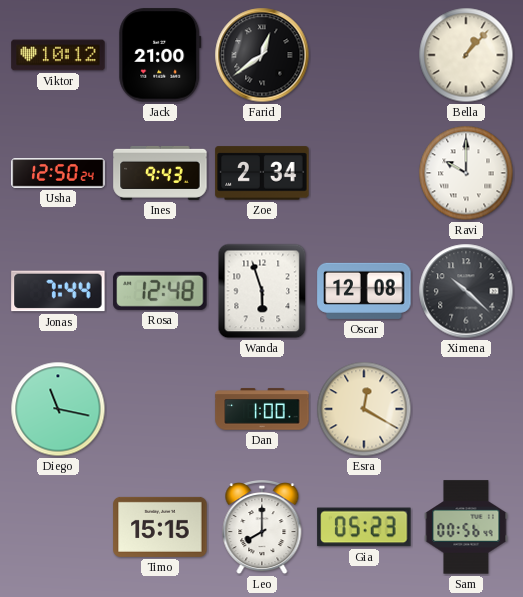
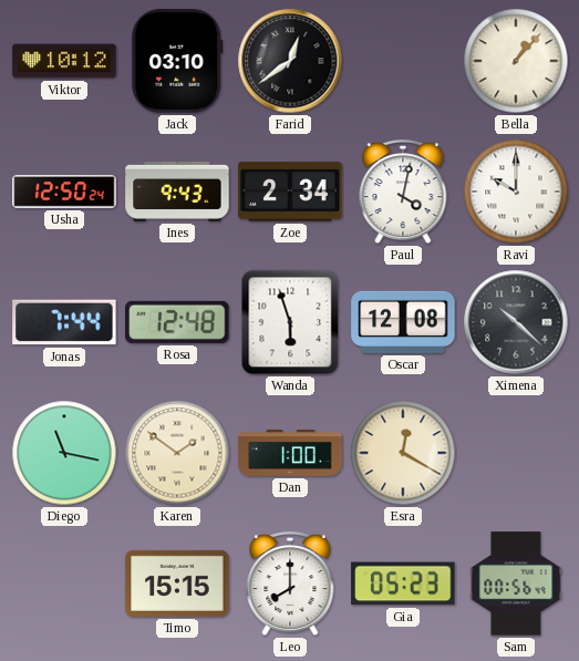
Jack: 21:00 -> 03:10 (177, 61)
Paul: none -> 4:02 (403, 193)
Karen: none -> 1:51 (177, 453)
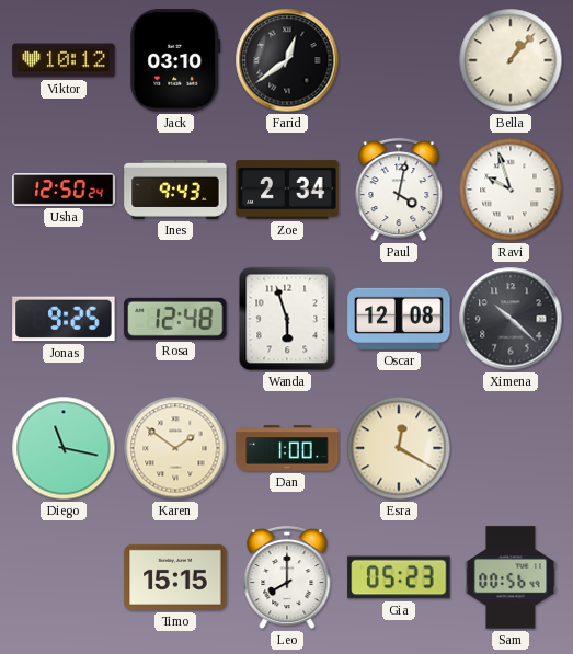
Ravi: 10:00 -> 9:57 (511, 190)
Jonas: 7:44 -> 9:25 (64, 319)
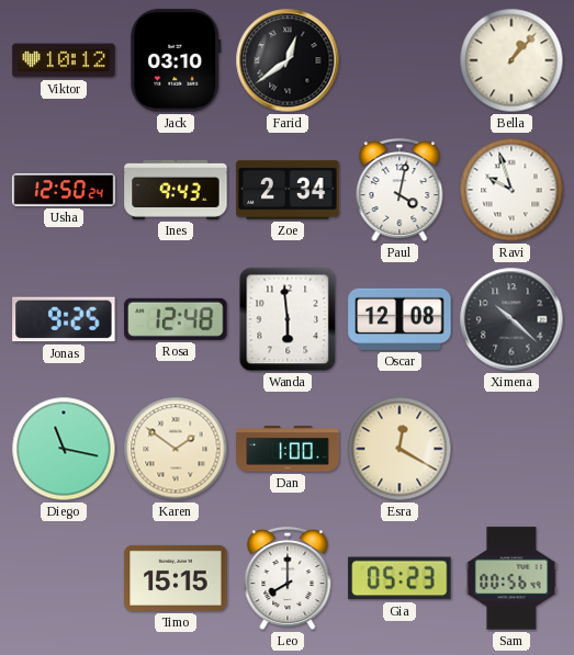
Wanda: 5:57 -> 5:59 (288, 319)
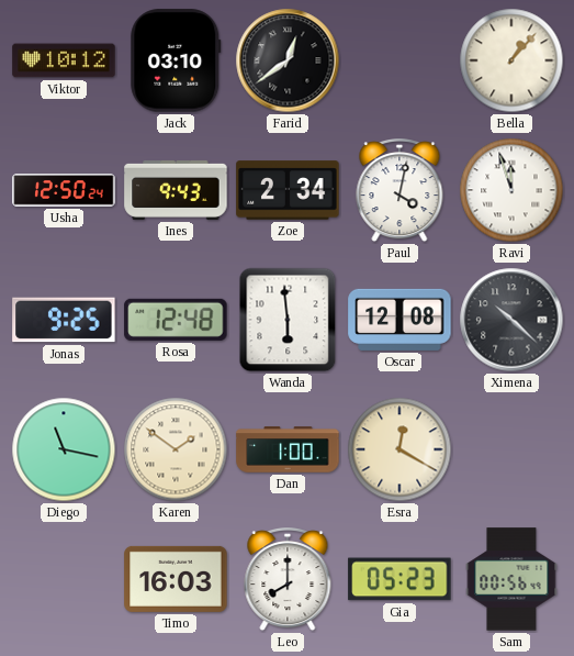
Ravi: 9:57 -> 11:57 (511, 190)
Timo: 15:15 -> 16:03 (176, 579)
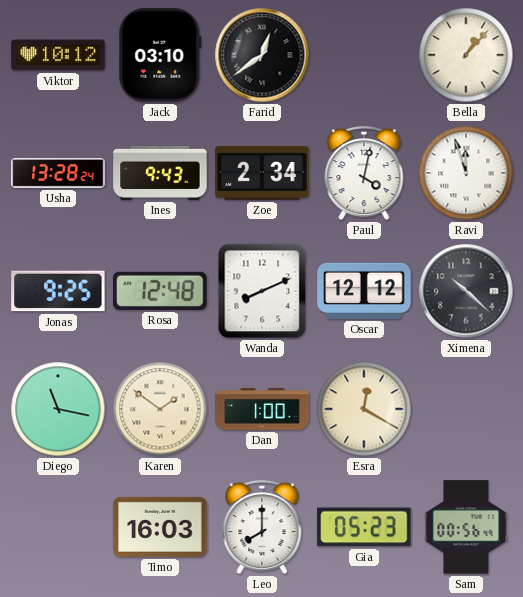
Usha: 12:50 -> 13:28 (58, 173)
Wanda: 5:59 -> 8:11 (262, 291)
Oscar: 12:08 -> 12:12 (364, 291)
